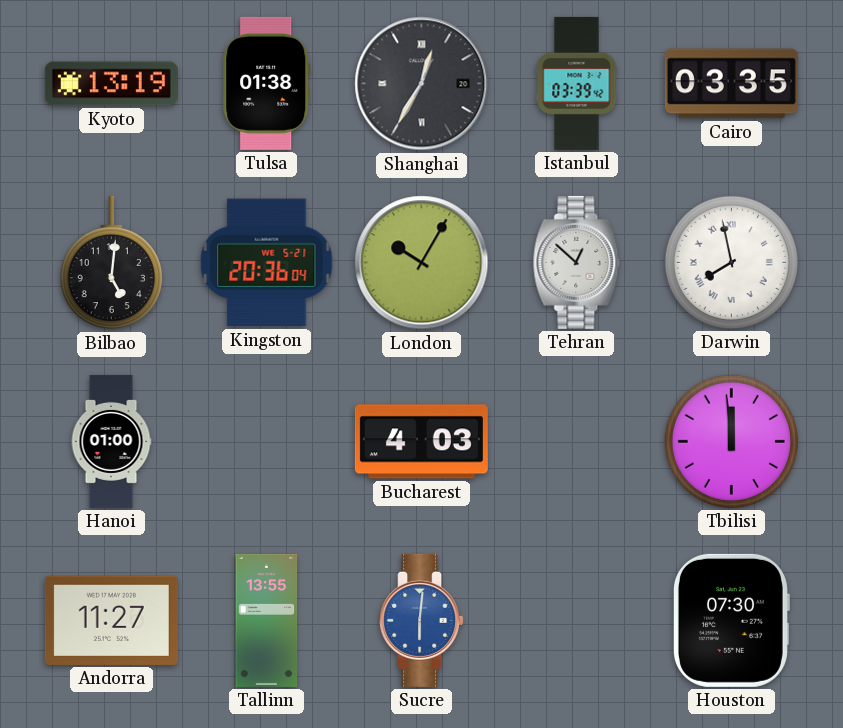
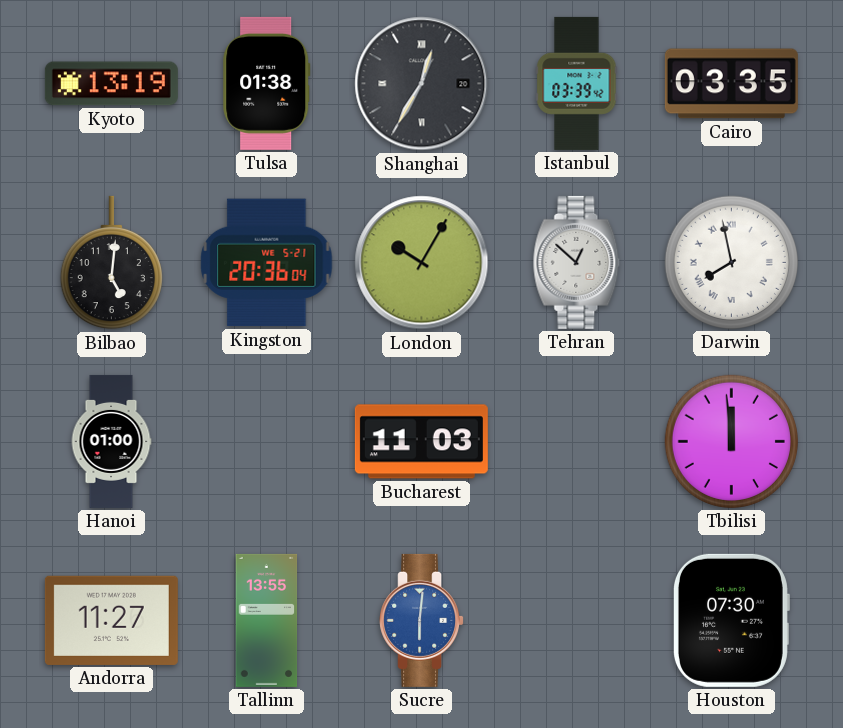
Bucharest: 4:03 -> 11:03 (421, 442)
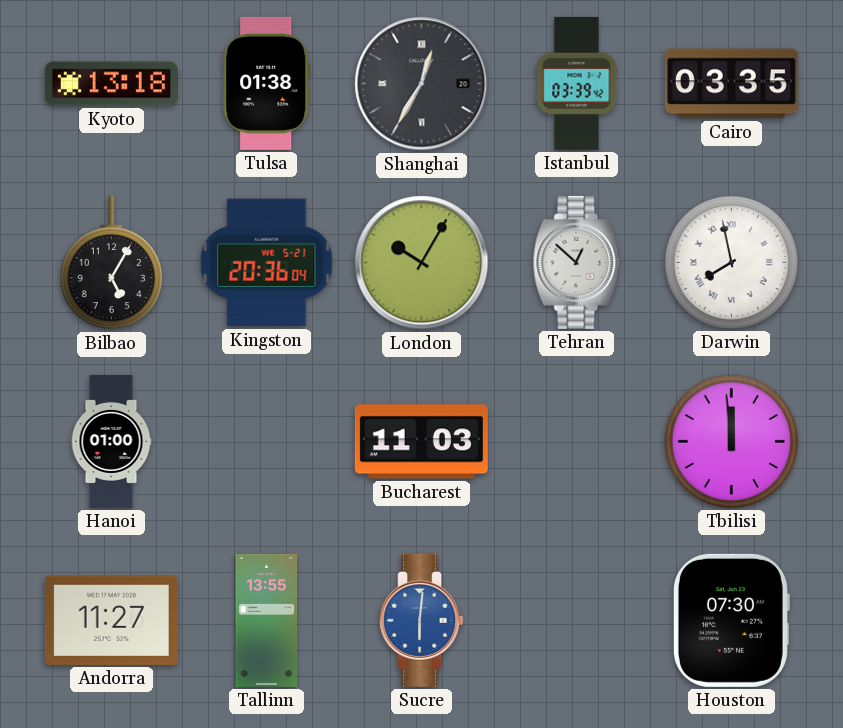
Kyoto: 13:19 -> 13:18 (111, 84)
Bilbao: 5:01 -> 5:05 (111, 263)
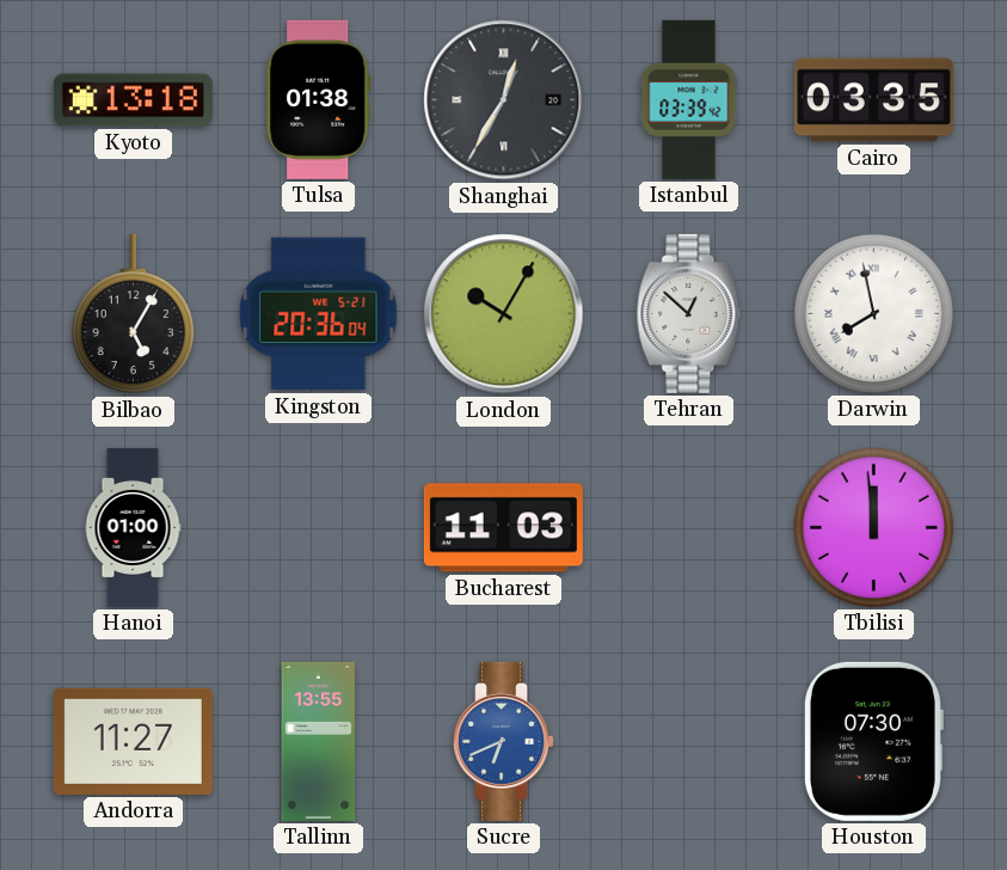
Sucre: 6:01 -> 6:41 (504, 741)
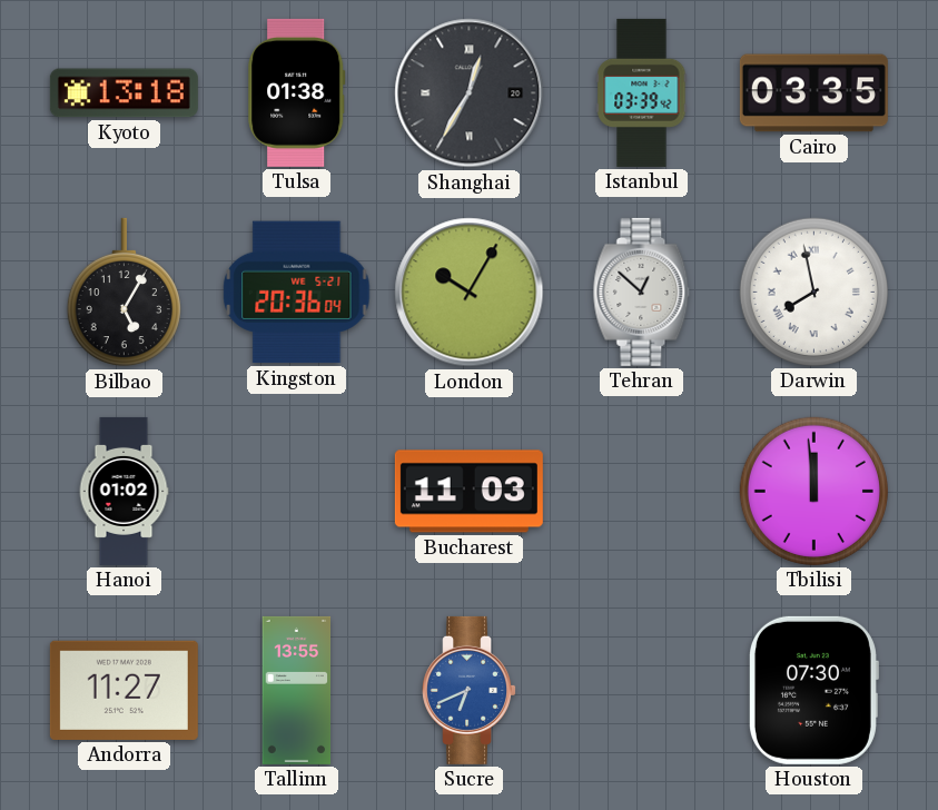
Hanoi: 01:00 -> 01:02 (124, 491)
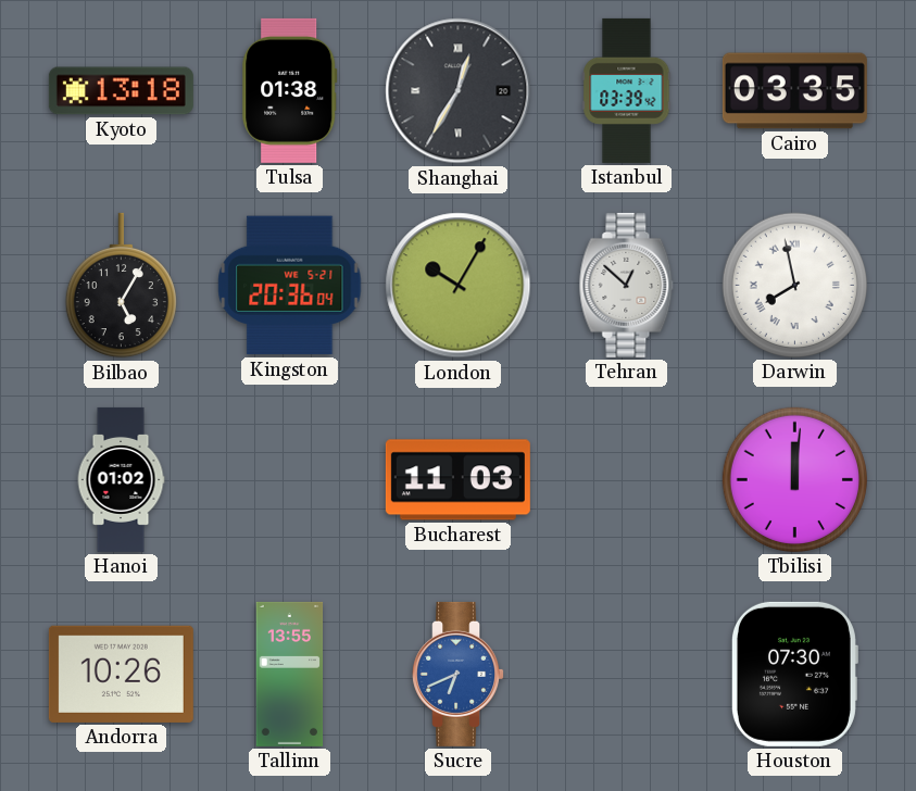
Tbilisi: 11:59 -> 12:01 (794, 479)
Andorra: 11:27 -> 10:26 (121, 674)
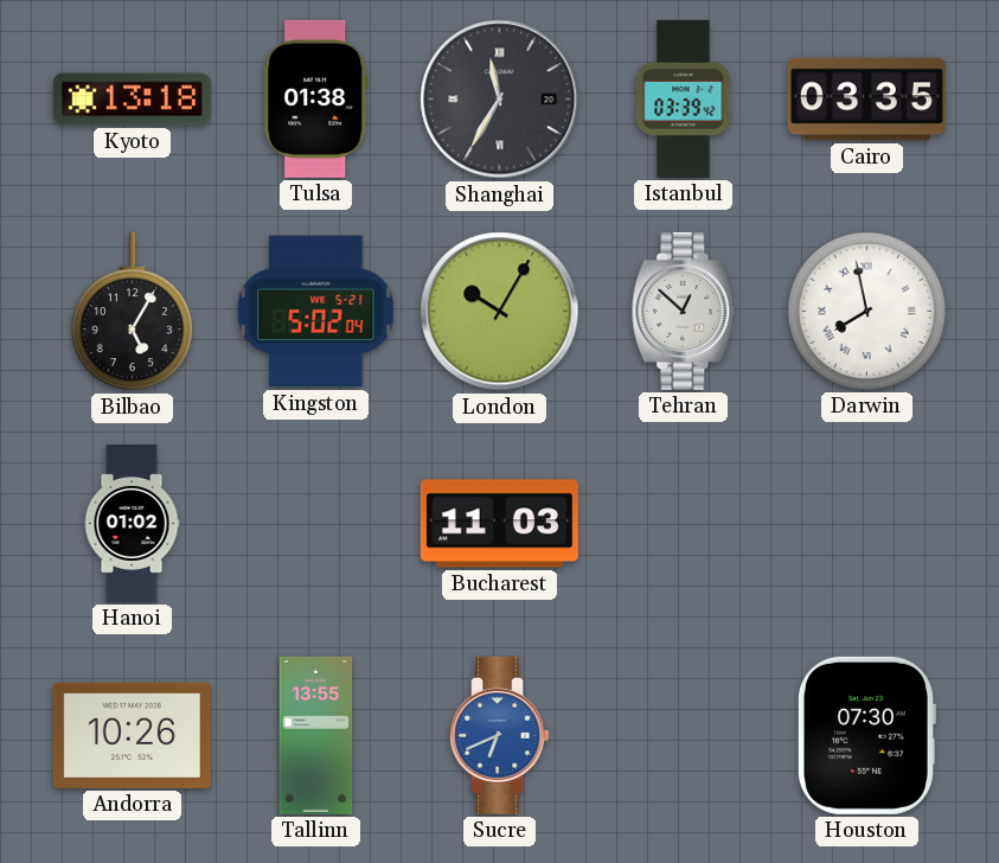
Shanghai: 12:35 -> 11:35 (500, 100)
Kingston: 20:36 -> 5:02 (316, 312)
Tbilisi: 12:01 -> none (794, 479)
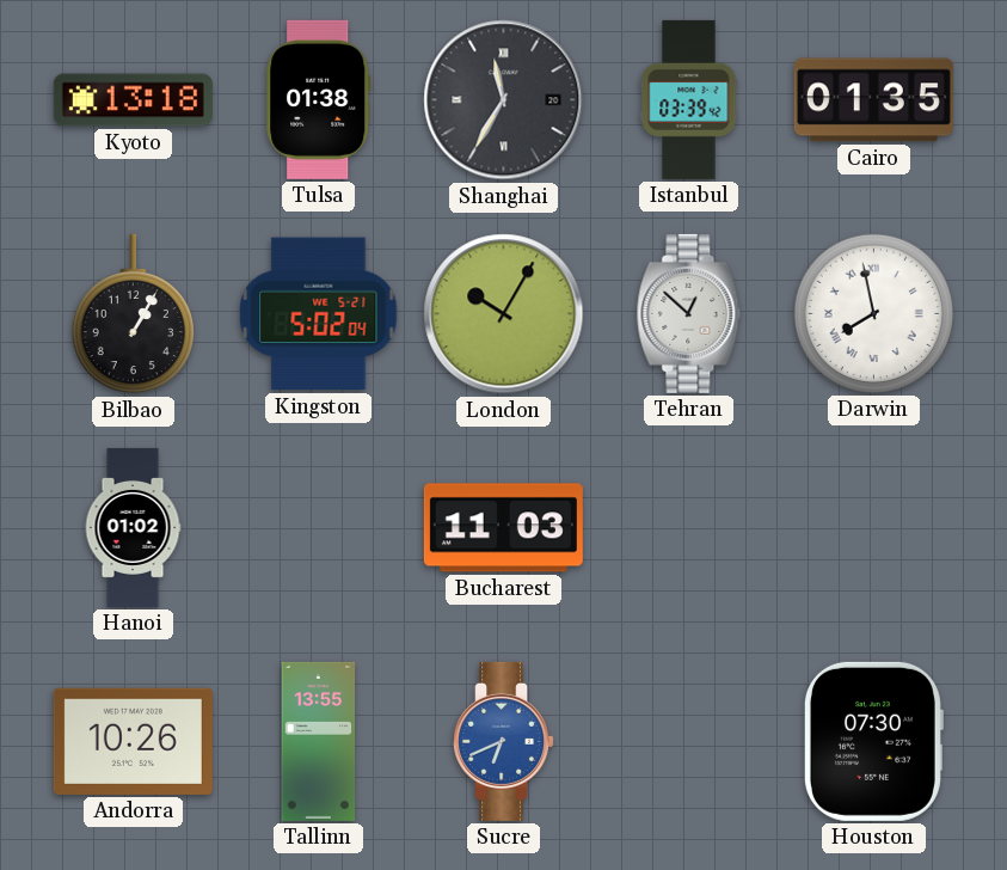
Cairo: 03:35 -> 01:35 (873, 100)
Bilbao: 5:05 -> 1:05 (133, 314)
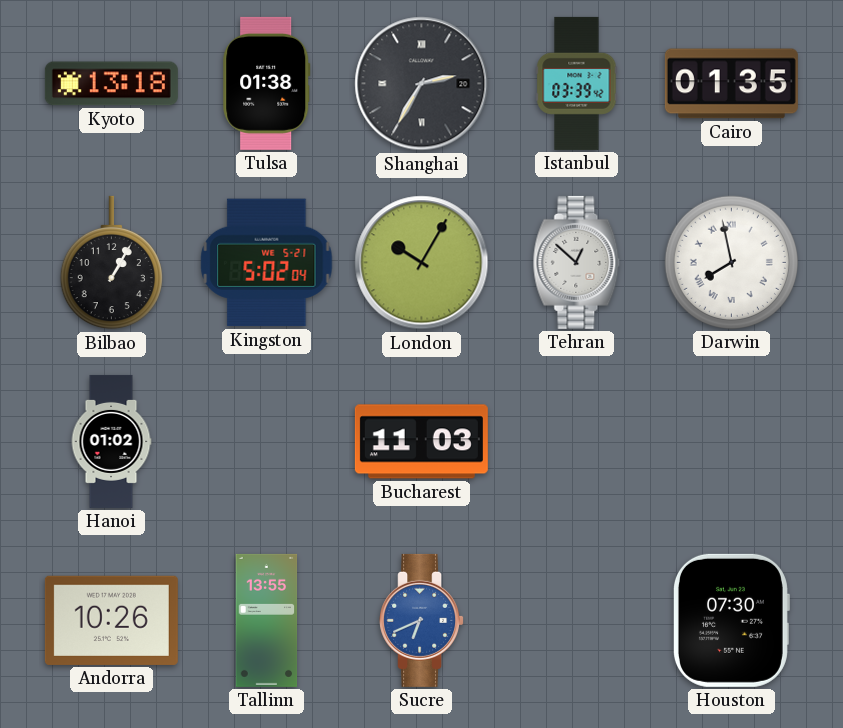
Shanghai: 11:35 -> 2:35 (422, 84)
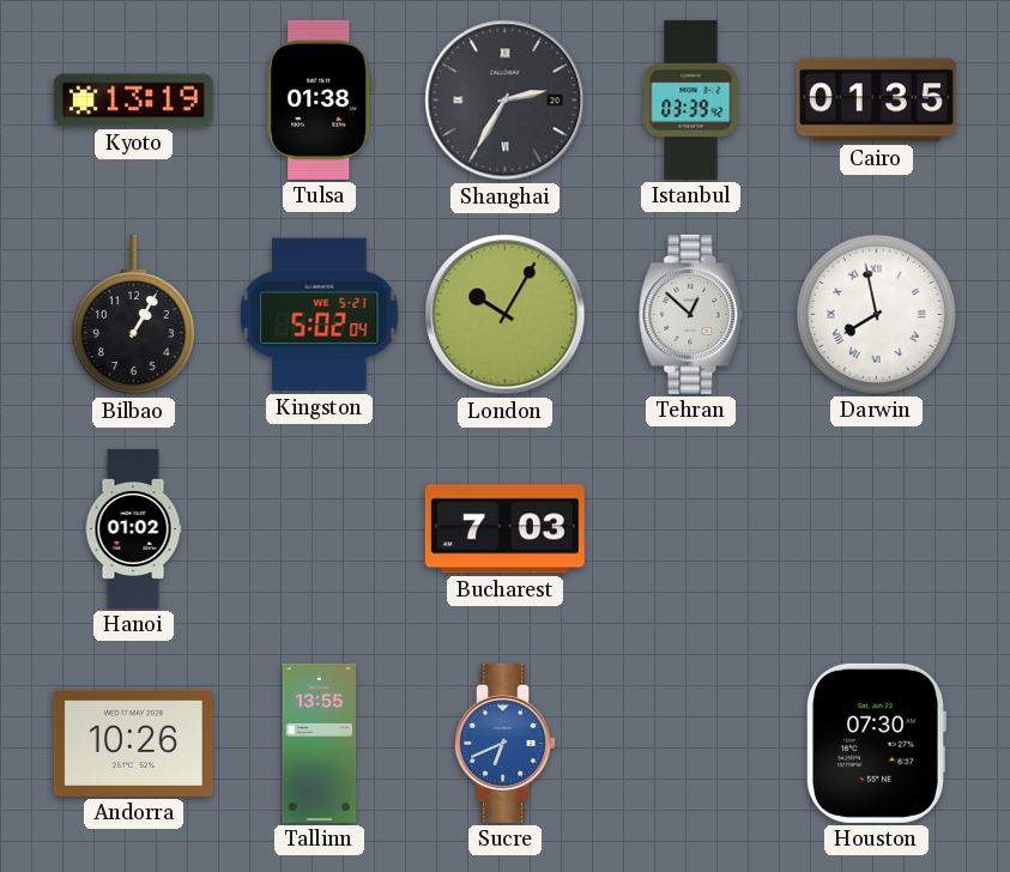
Kyoto: 13:18 -> 13:19 (133, 101)
Bucharest: 11:03 -> 7:03 (504, 529)
